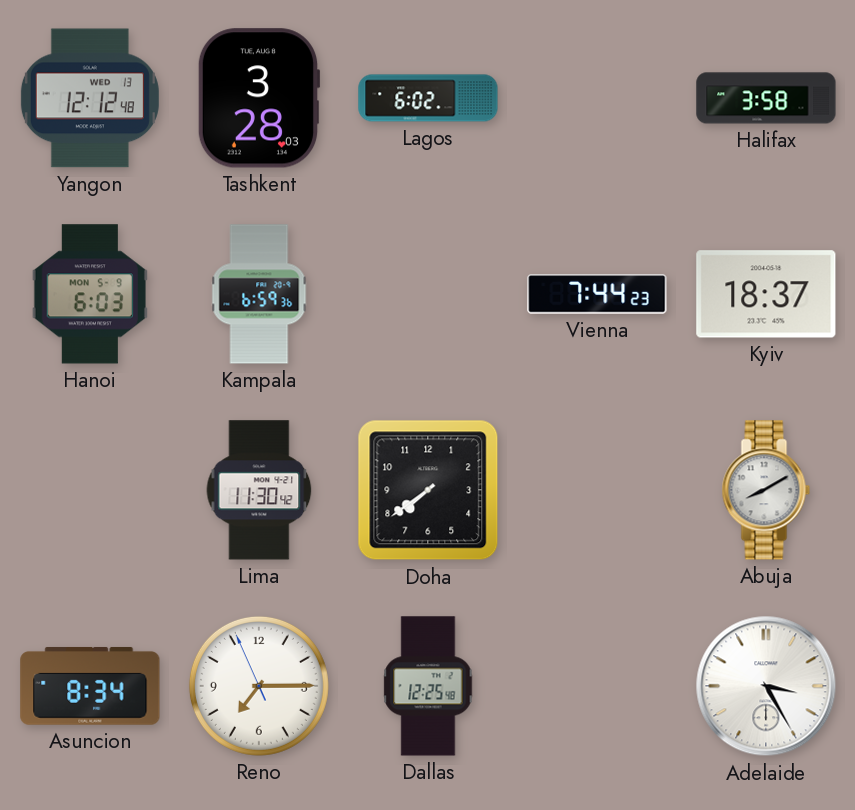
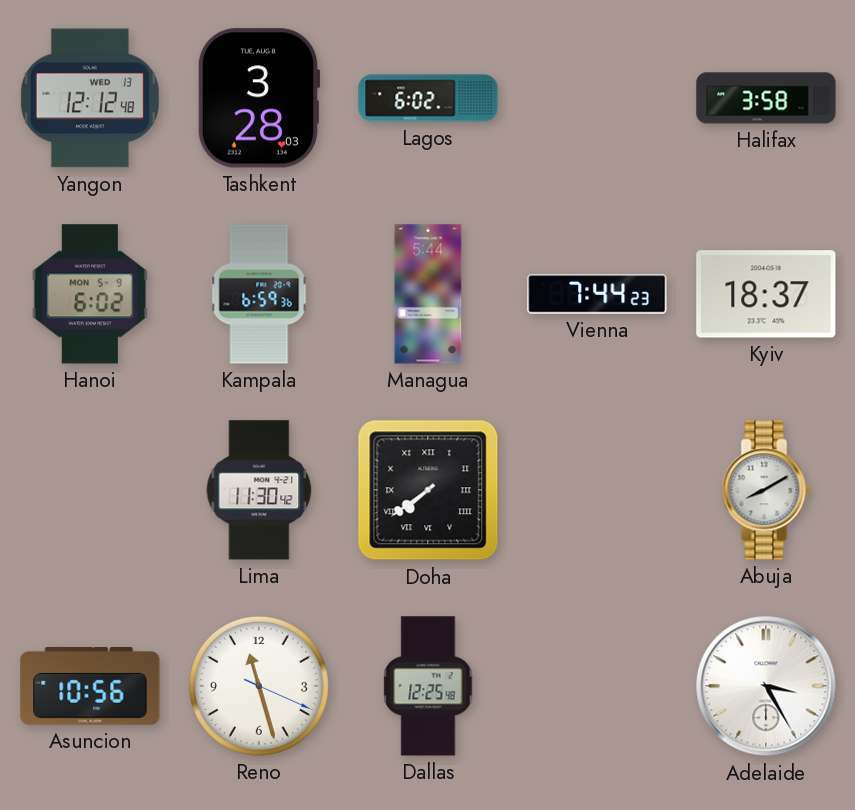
Hanoi: 6:03 -> 6:02 (90, 294)
Managua: none -> 5:44 (428, 294)
Doha numerals: Arabic -> Roman (428, 490)
Asuncion: 8:34 -> 10:56 (90, 686)
Reno: 7:14 -> 11:27 (259, 686)
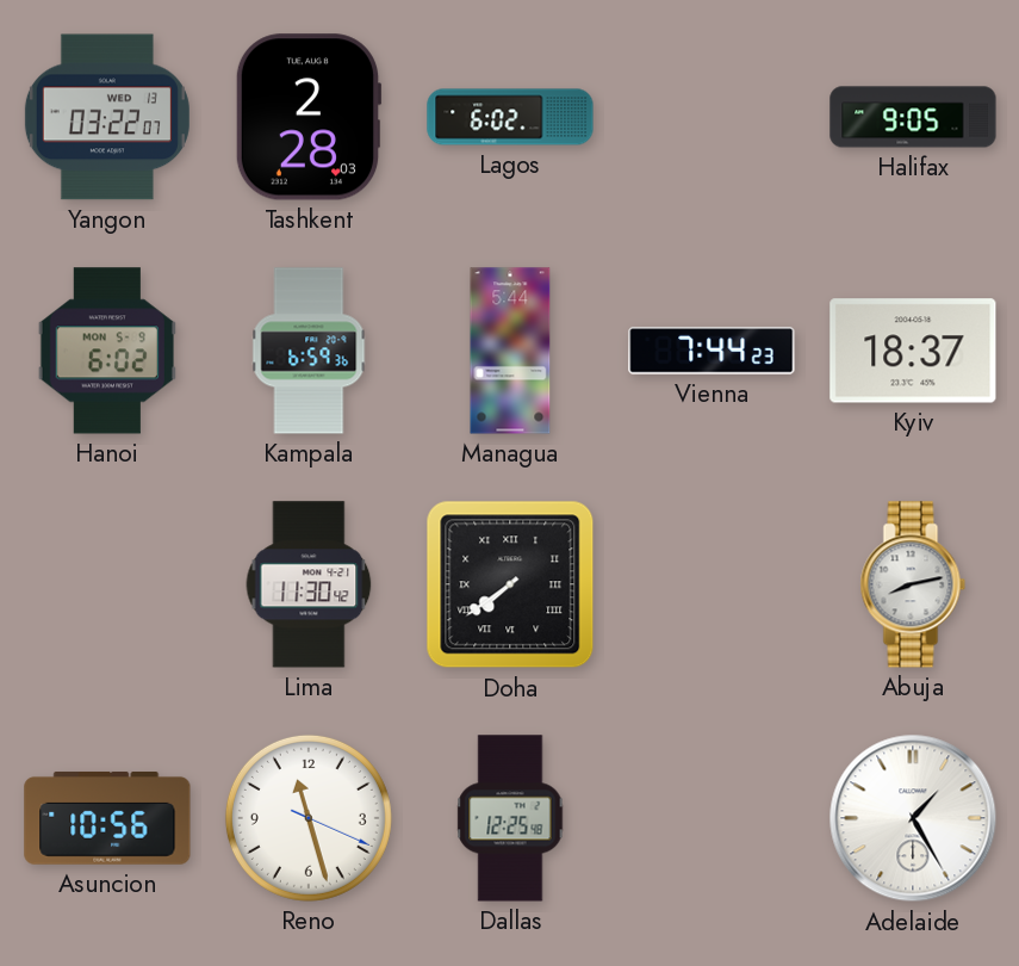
Yangon: 12:12 -> 03:22 (107, 117)
Tashkent: 3:28 -> 2:28 (309, 117)
Halifax: 3:58 -> 9:05 (913, 117)
Abuja: 8:10 -> 8:13 (913, 584)
Adelaide: 3:25 -> 1:25 (913, 818)
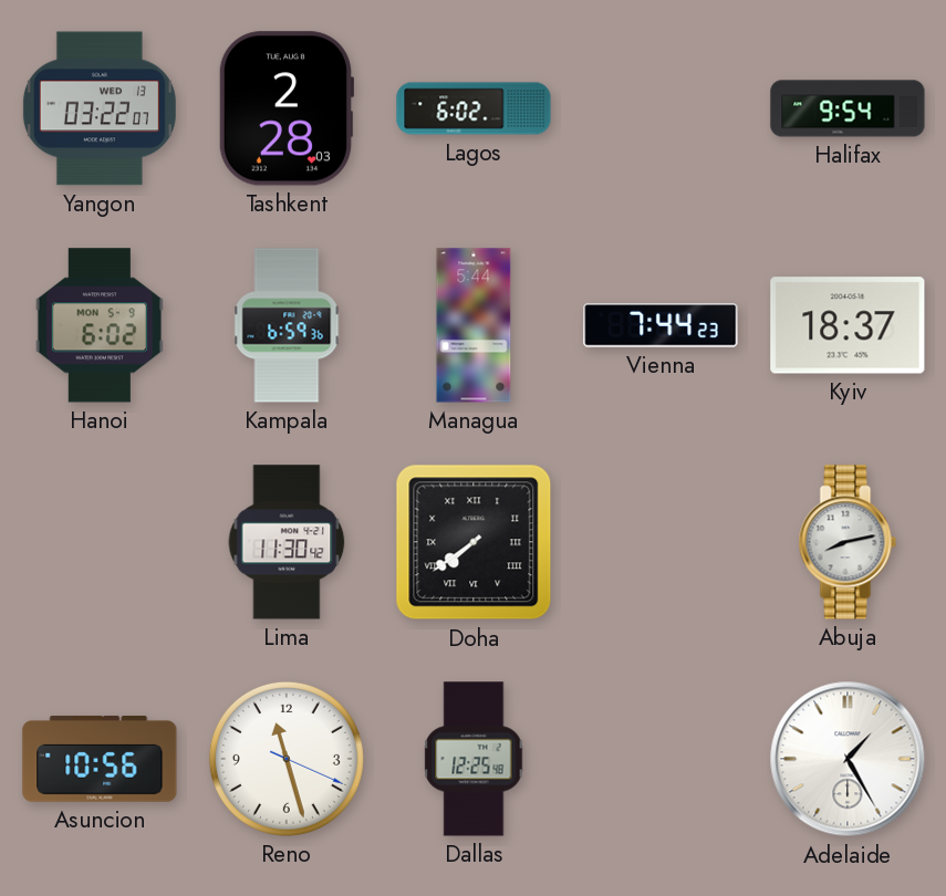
Halifax: 9:05 -> 9:54 (848, 108)
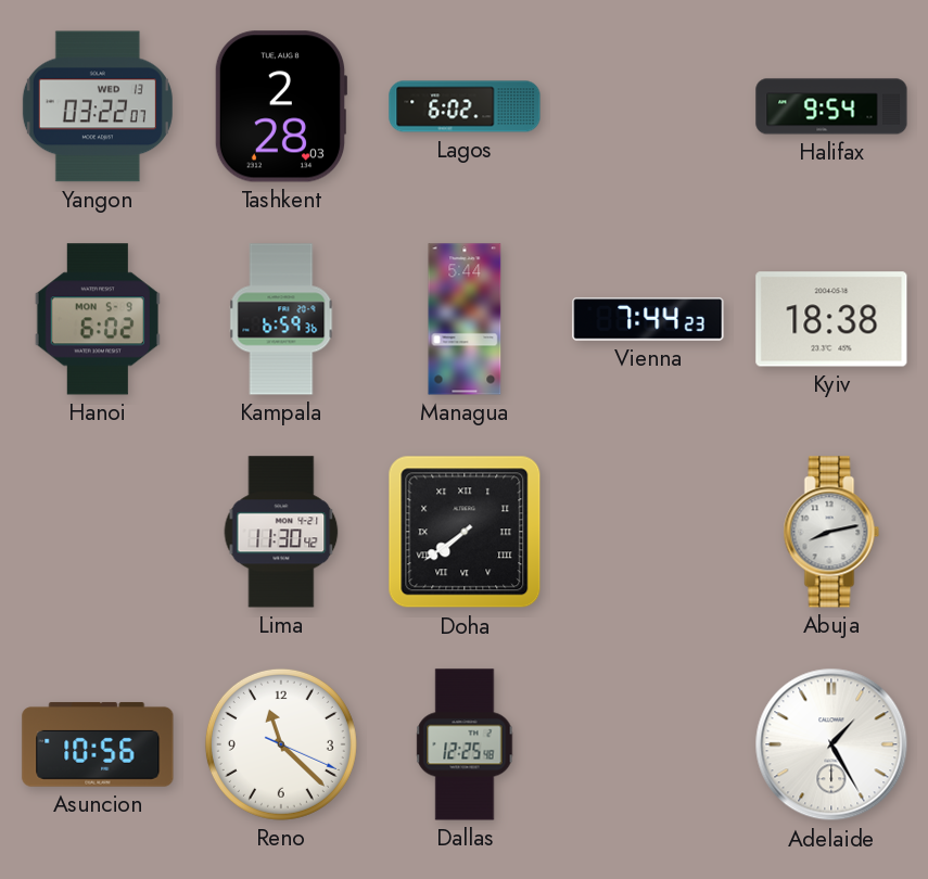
Kyiv: 18:37 -> 18:38 (831, 319)
Reno: 11:27 -> 11:22 (281, 744)
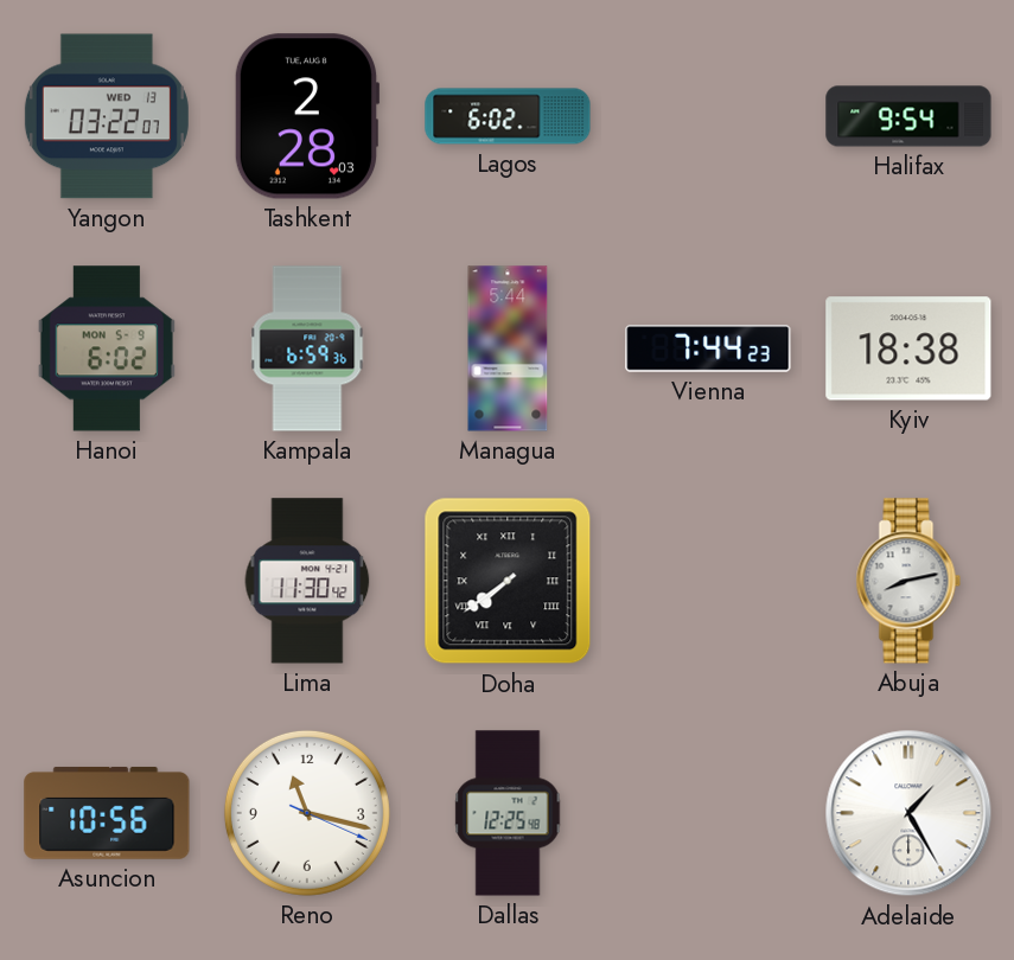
Reno: 11:22 -> 11:17 (307, 813)
